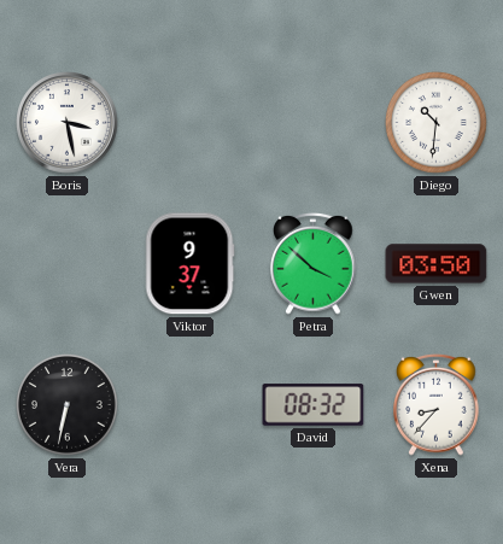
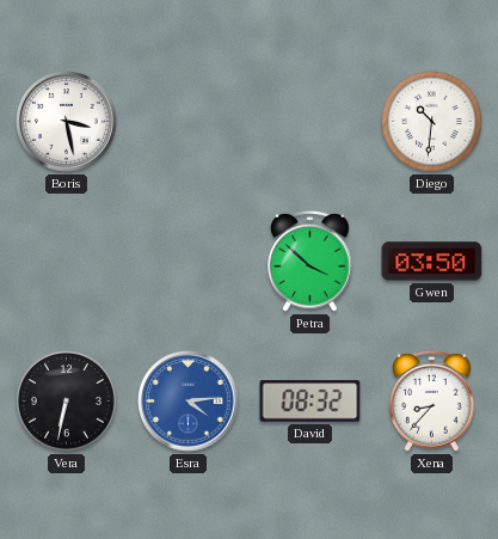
Viktor: 9:37 -> none (189, 264)
Esra: none -> 4:14 (189, 402)
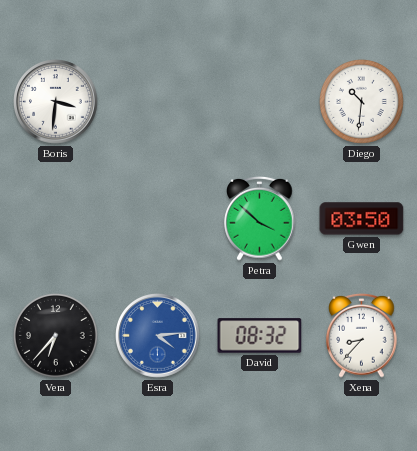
Boris: 3:28 -> 3:31 (56, 102)
Vera: 6:32 -> 6:37 (55, 335)
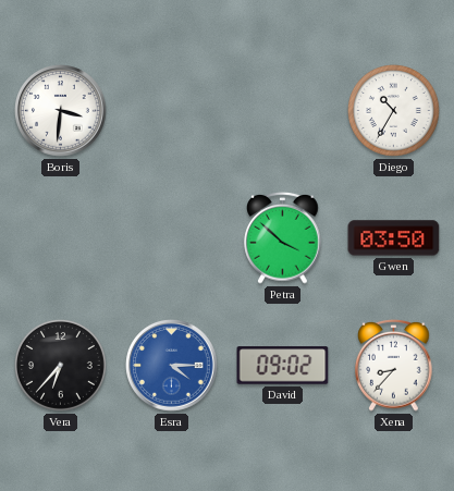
Diego: 10:31 -> 10:35 (393, 110)
Esra: 4:14 -> 4:15 (172, 366)
David: 08:32 -> 09:02 (283, 366)
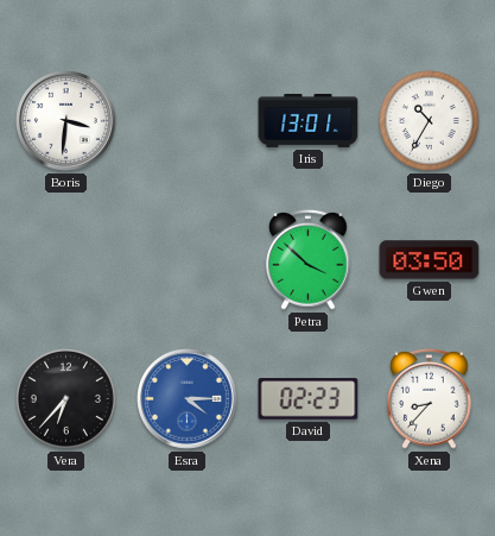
Iris: none -> 13:01 (309, 120)
David: 09:02 -> 02:23 (309, 399)
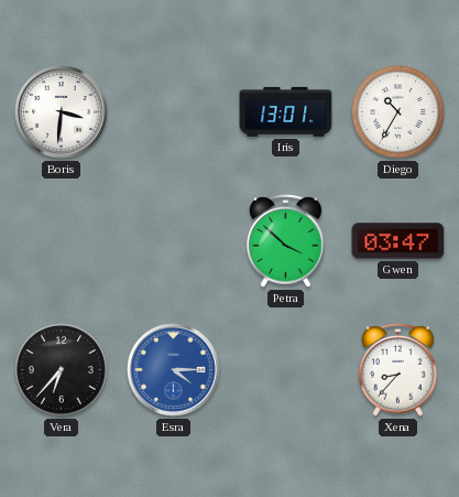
Gwen: 03:50 -> 03:47 (398, 241)
David: 02:23 -> none (309, 399)
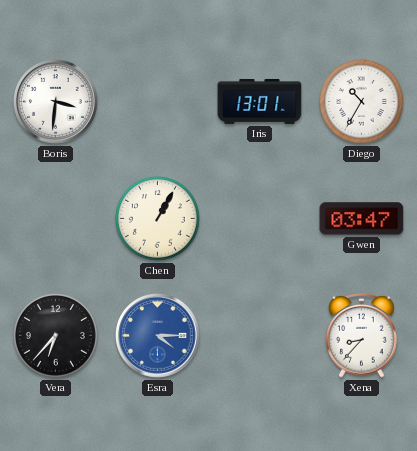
Chen: none -> 1:05 (157, 218)
Petra: 3:52 -> none (286, 241)
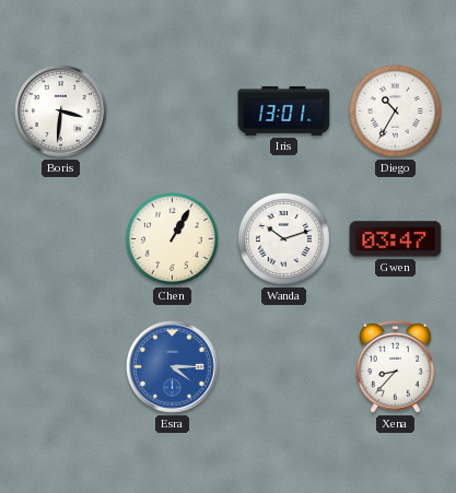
Wanda: none -> 10:12 (283, 238)
Vera: 6:37 -> none (55, 335)
